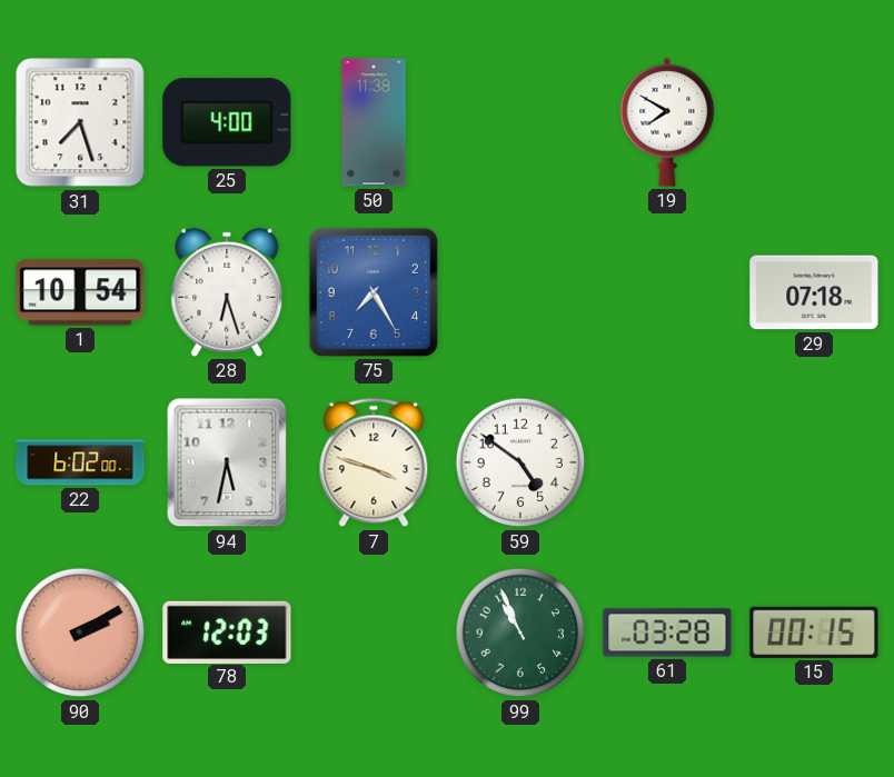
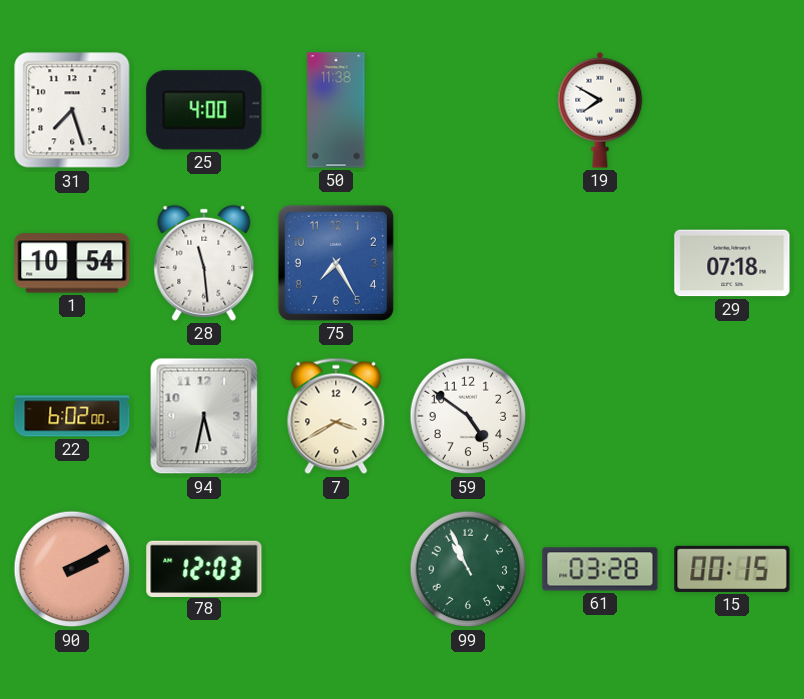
28: 6:27 -> 11:29 (204, 263)
7: 3:48 -> 3:40 (336, 416)
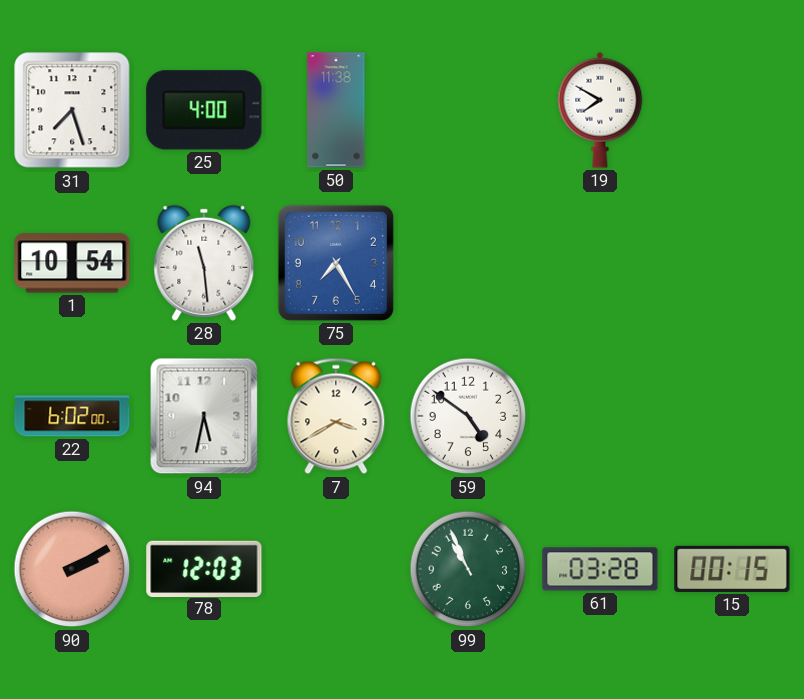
29: 07:18 -> none (732, 263)
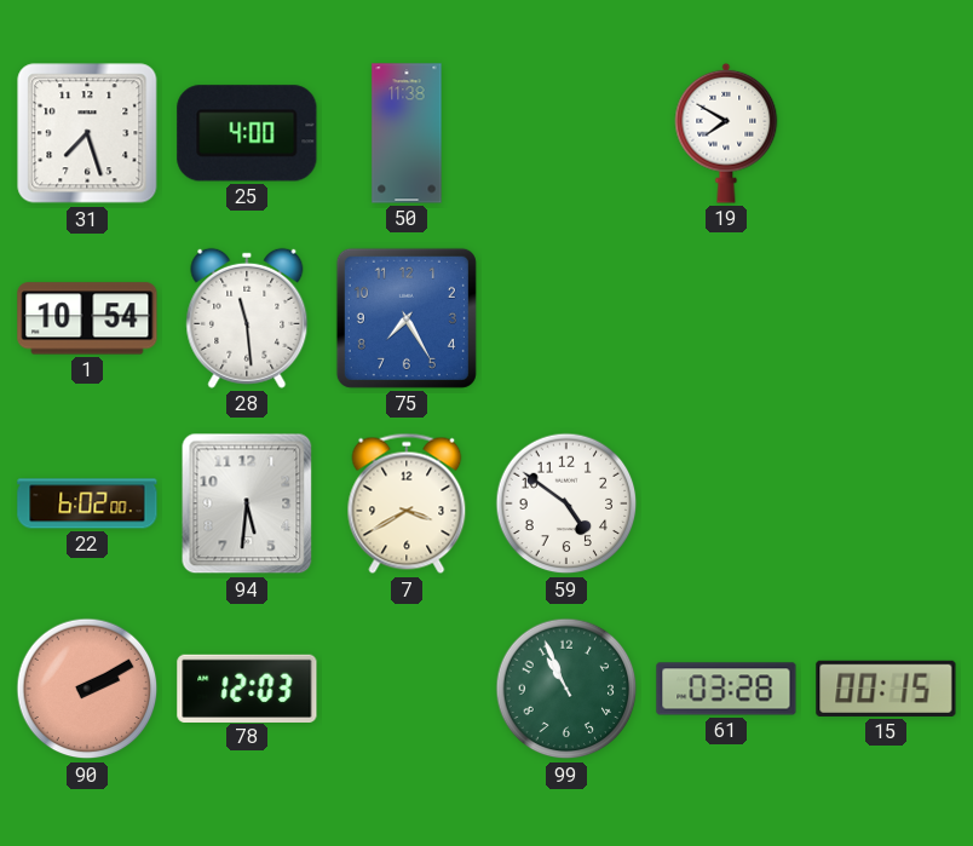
94: 5:32 -> 5:31 (247, 503)
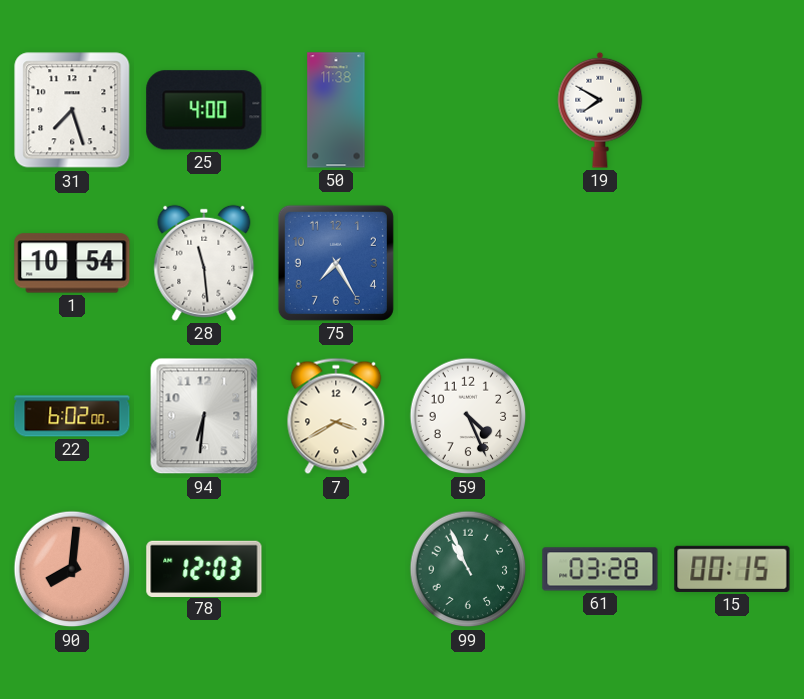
94: 5:31 -> 6:31 (204, 416)
59: 4:51 -> 4:26 (468, 416)
90: 2:10 -> 8:01 (72, 569)
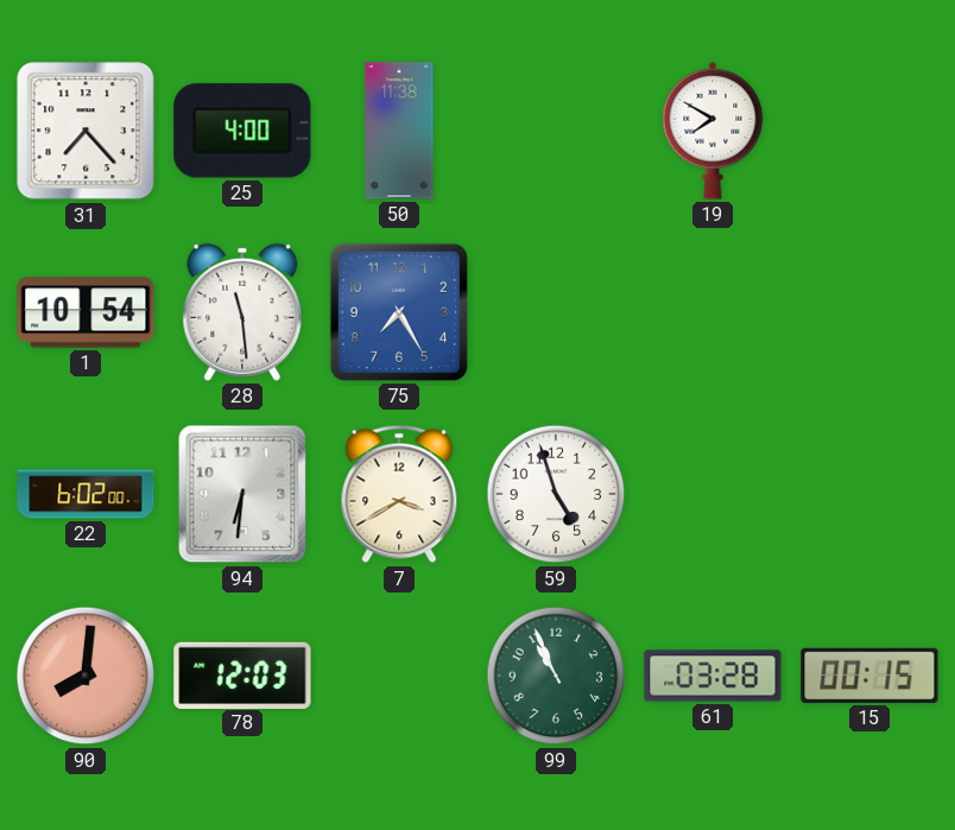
31: 7:27 -> 7:23 (86, 131)
59: 4:26 -> 4:57 (556, 494)
